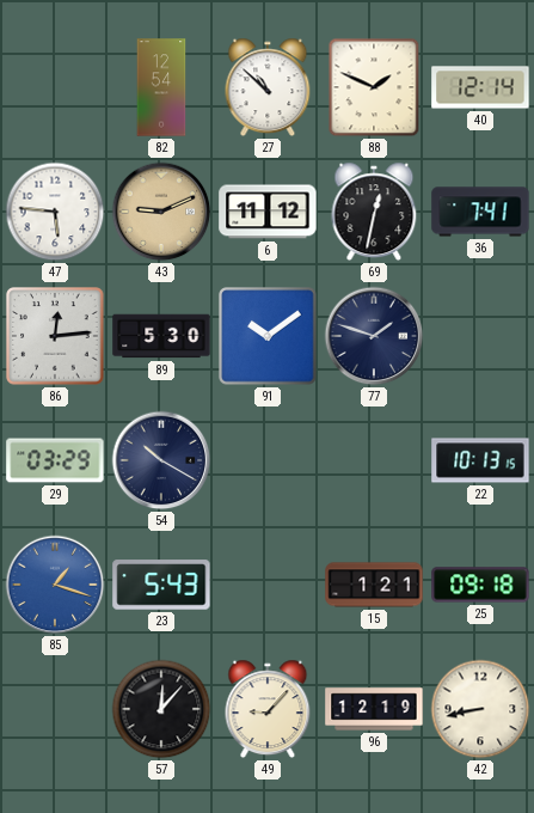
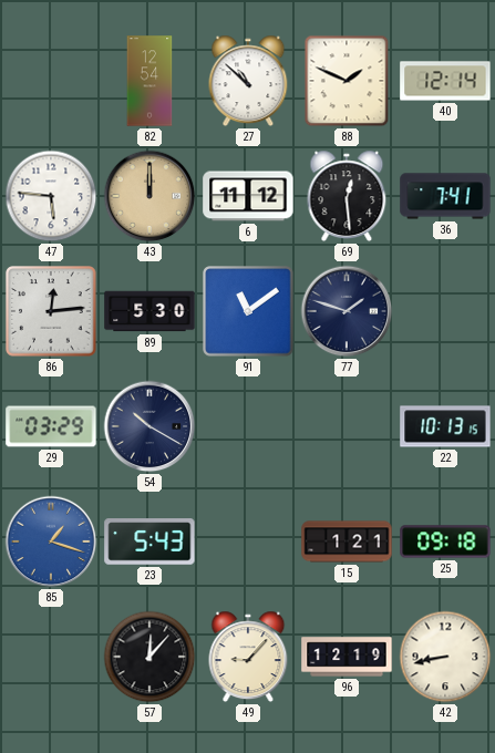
43: 9:11 -> 12:00 (149, 196)
69: 12:32 -> 12:29 (347, 196)
91: 10:09 -> 11:09 (248, 311)
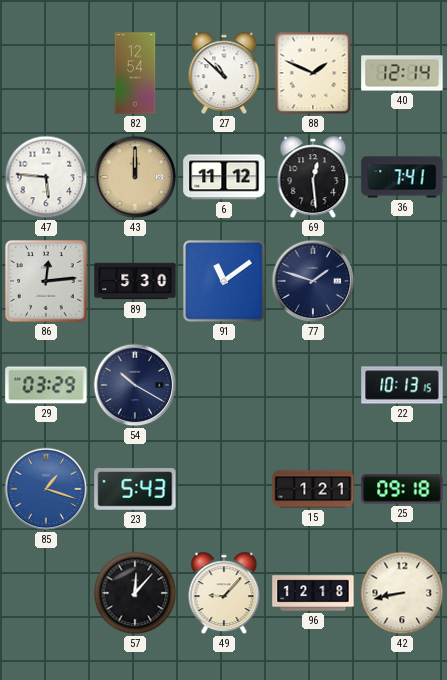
96: 12:19 -> 12:18 (313, 593)
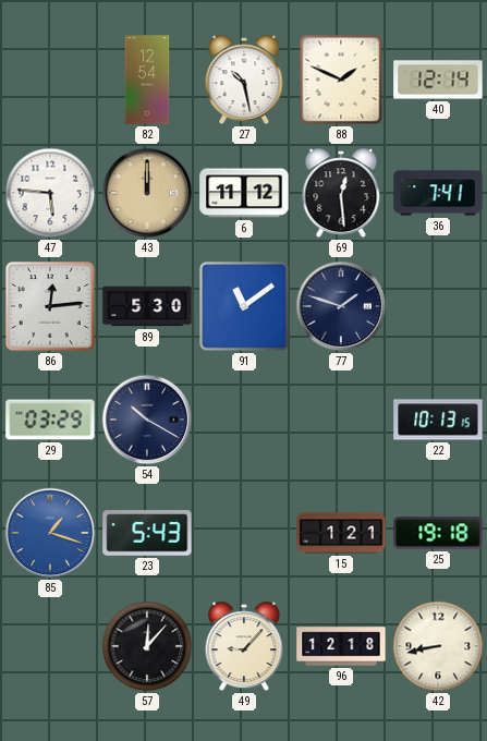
27: 10:52 -> 10:28 (244, 80)
25: 09:18 -> 19:18 (438, 533)
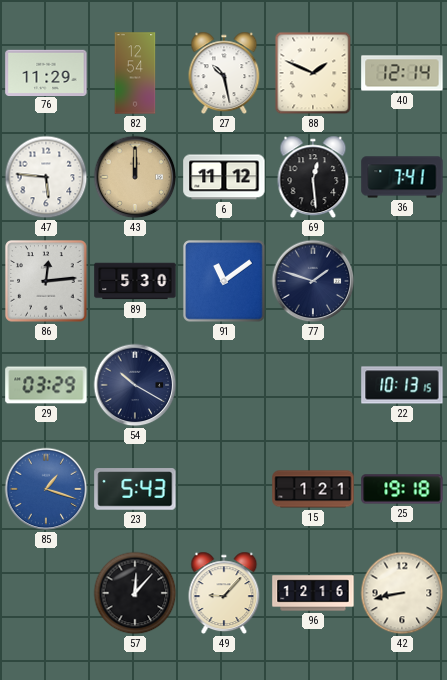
76: none -> 11:29 (46, 72)
96: 12:18 -> 12:16 (313, 593)
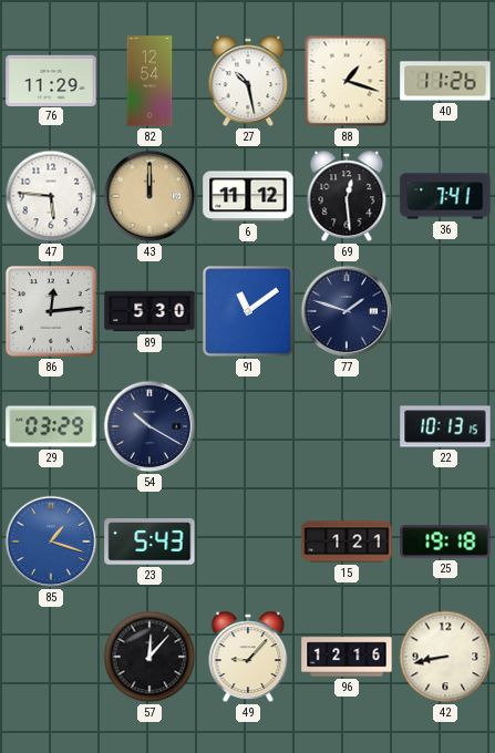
88: 1:49 -> 1:18 (347, 81)
40: 12:14 -> 11:26 (445, 81)
